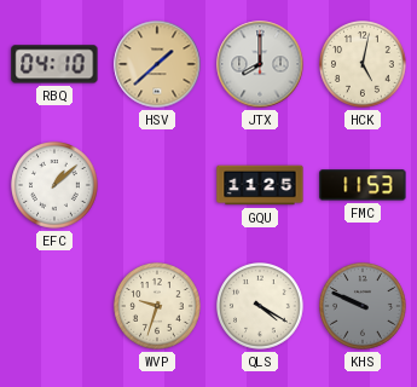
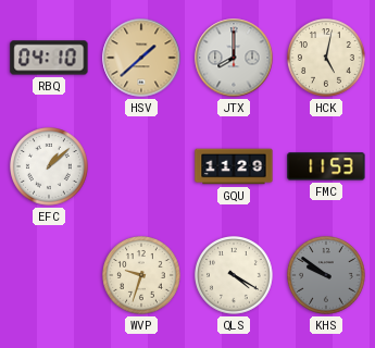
GQU: 11:25 -> 11:29 (234, 166)
KHS: 9:49 -> 9:51 (327, 276)
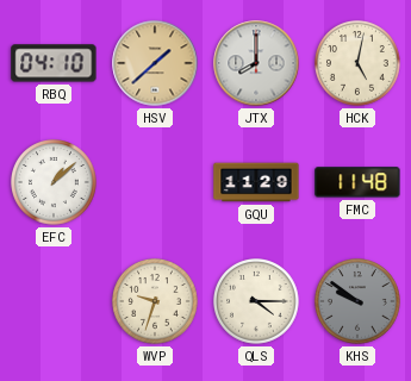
FMC: 11:53 -> 11:48 (357, 182)
QLS: 4:20 -> 4:15 (257, 302)
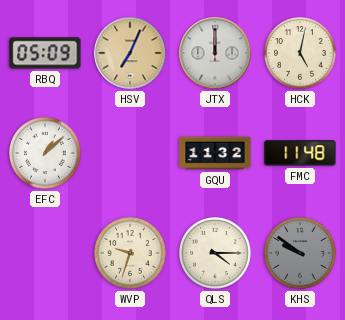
RBQ: 04:10 -> 05:09 (45, 53)
HSV: 1:38 -> 7:04 (130, 53)
JTX: 8:00 -> 12:00 (215, 53)
GQU: 11:29 -> 11:32 (215, 153)
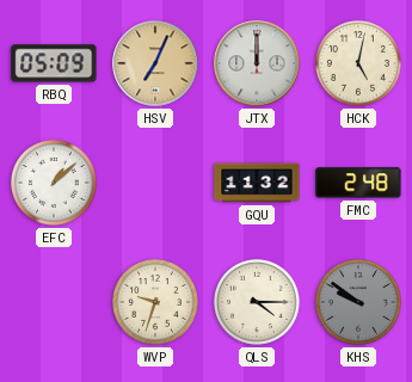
FMC: 11:48 -> 2:48 (358, 183)
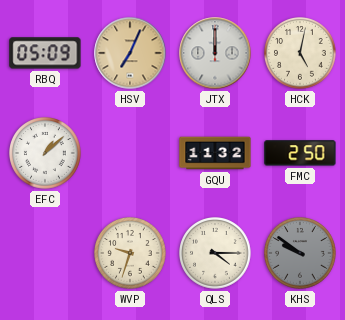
FMC: 2:48 -> 2:50 (300, 153)
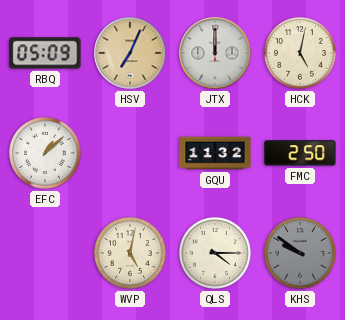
WVP: 9:33 -> 5:02 (131, 254)
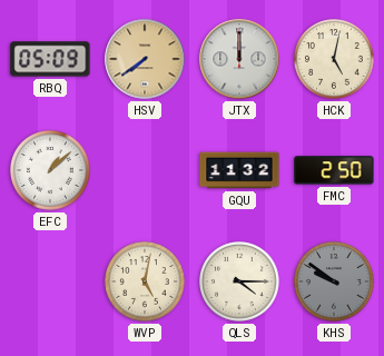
HSV: 7:04 -> 7:39 (145, 59)
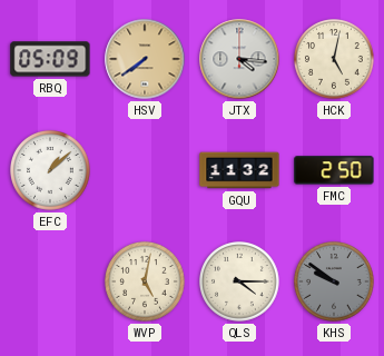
JTX: 12:00 -> 4:16 (239, 59)
